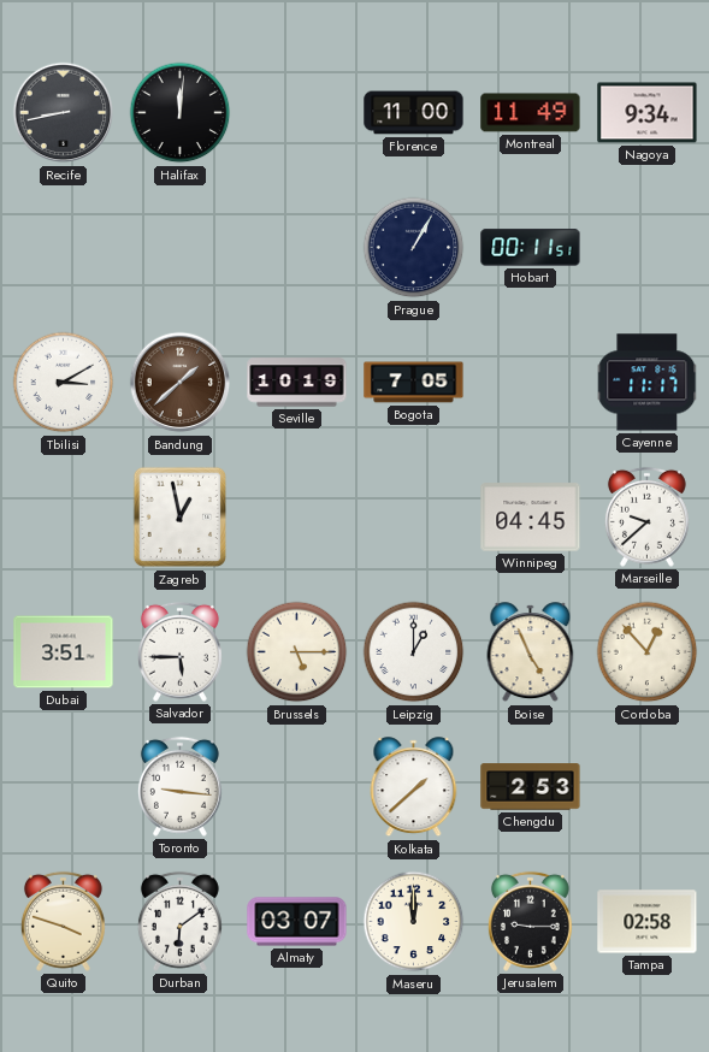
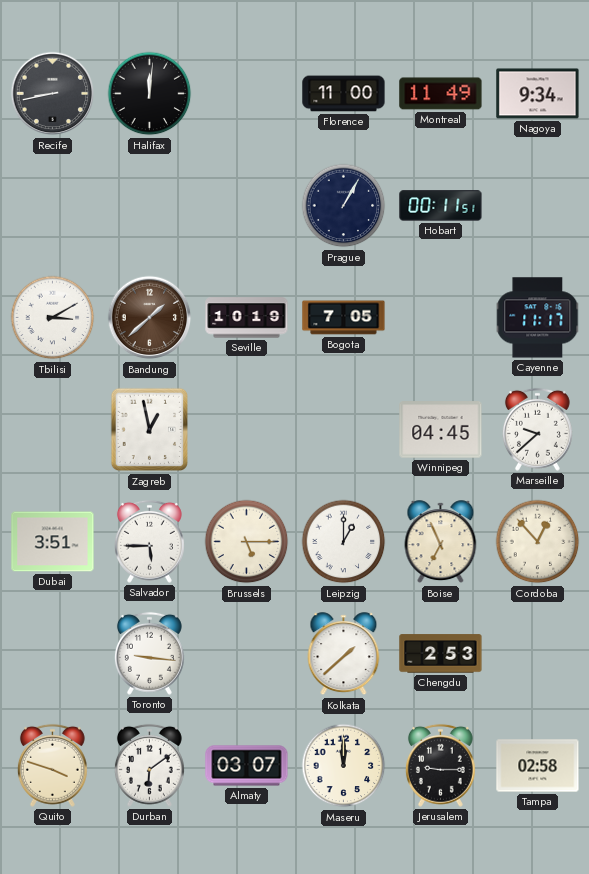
Boise: 4:56 -> 6:56 (441, 542)
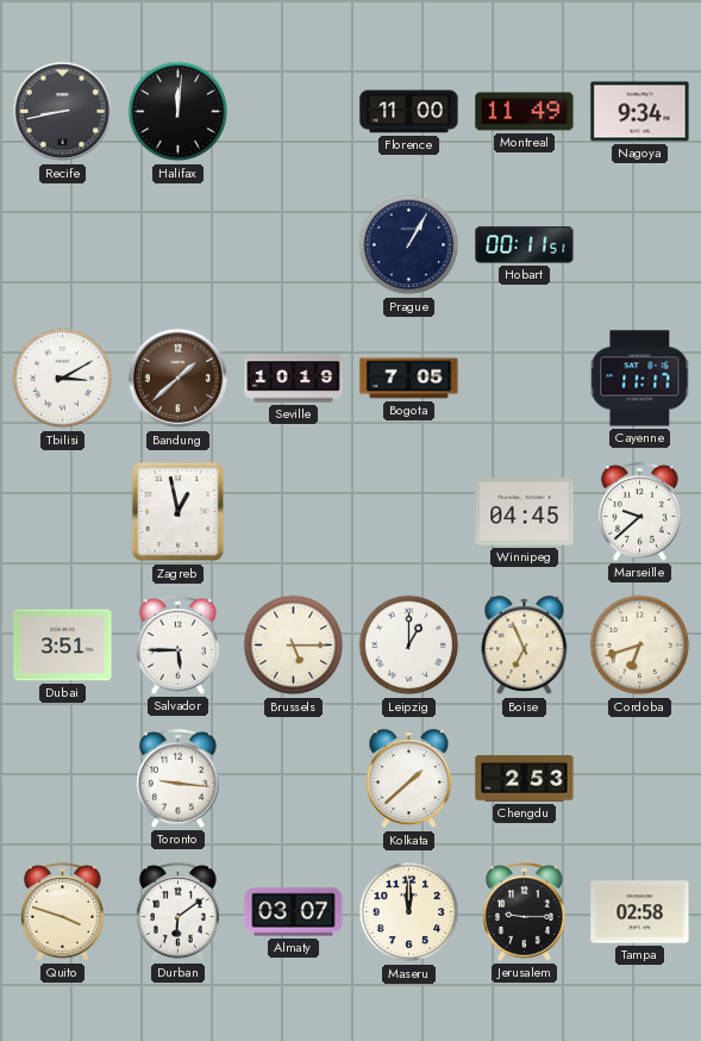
Cordoba: 12:53 -> 6:42 (640, 646)
